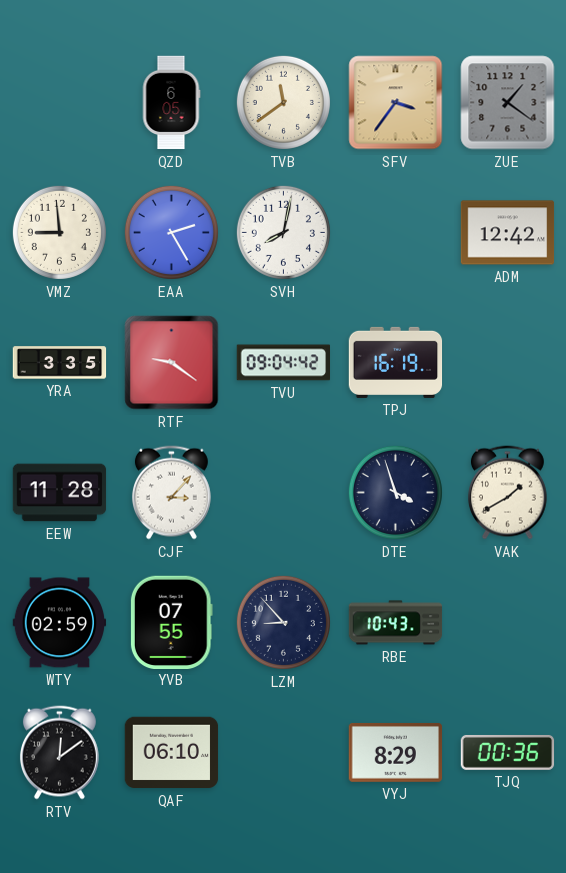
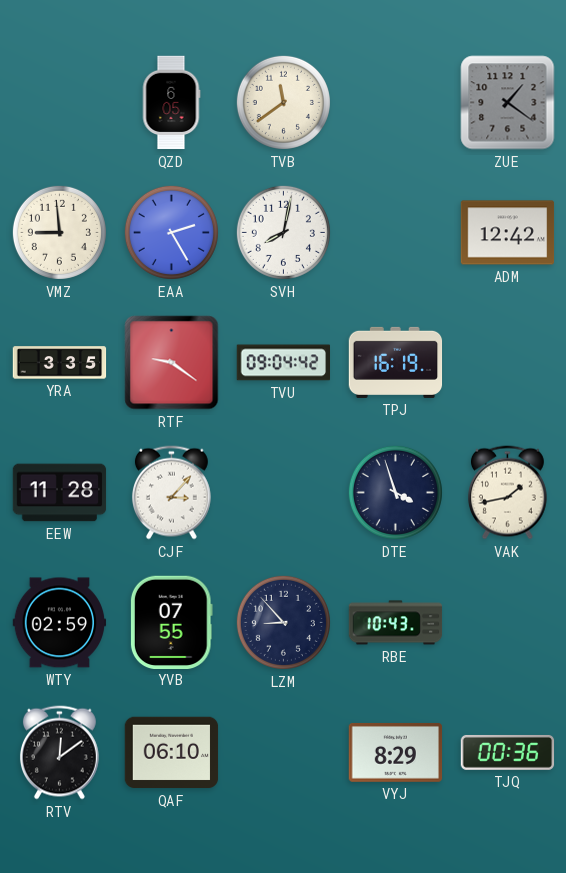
SFV: 3:36 -> none (396, 103)
VAK: 1:40 -> 1:43 (507, 493)
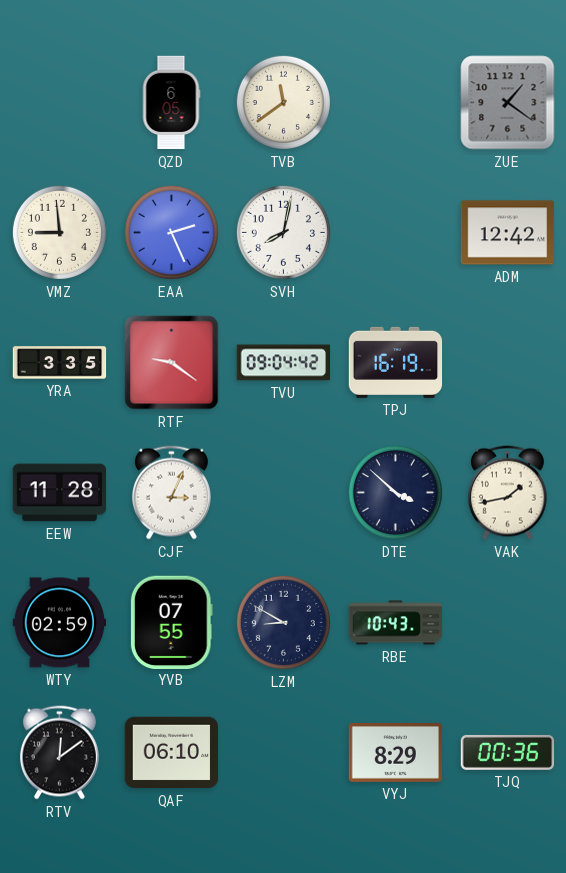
EAA: 2:25 -> 2:26 (171, 232)
CJF: 3:07 -> 3:04 (171, 493)
DTE: 3:57 -> 3:52 (395, 492)
LZM: 8:53 -> 8:50 (283, 622)
